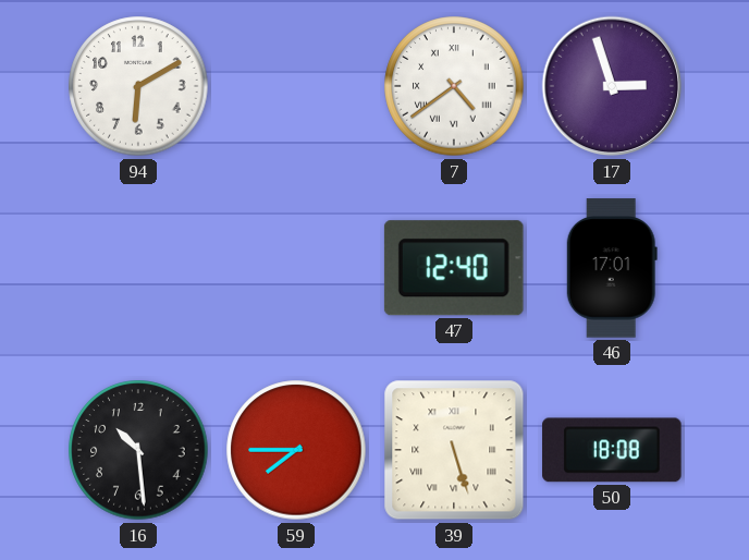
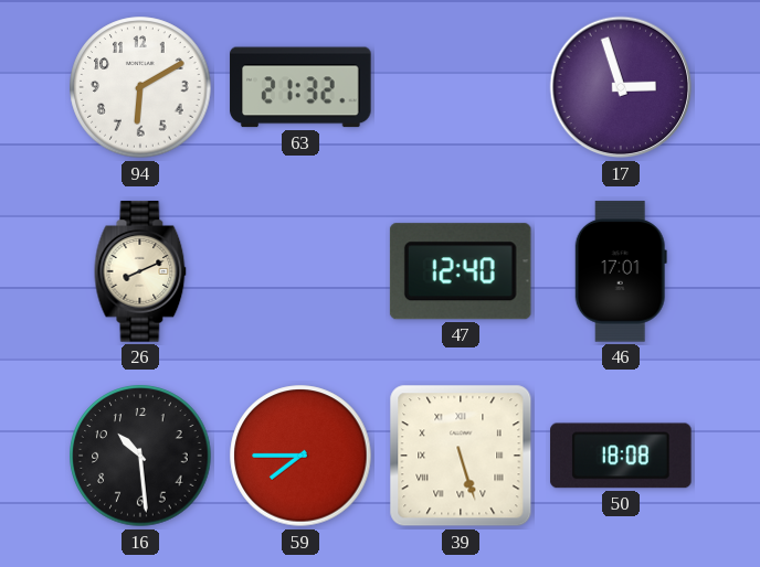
63: none -> 21:32 (300, 87)
7: 4:39 -> none (454, 86)
26: none -> 8:11 (140, 271)
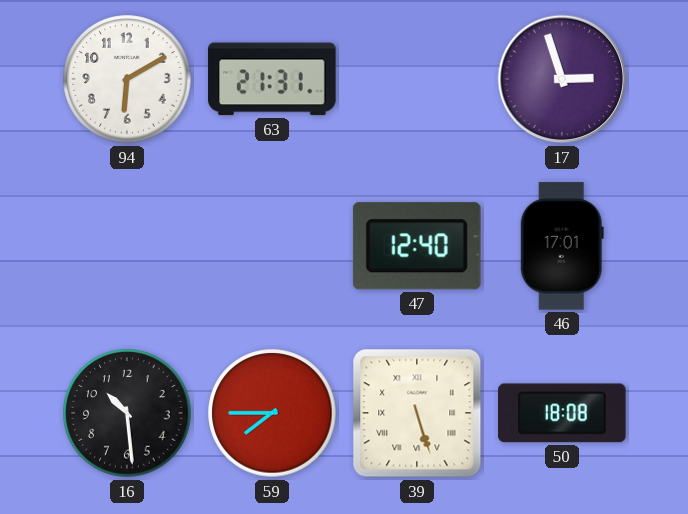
63: 21:32 -> 21:31 (272, 79)
26: 8:11 -> none (140, 271)
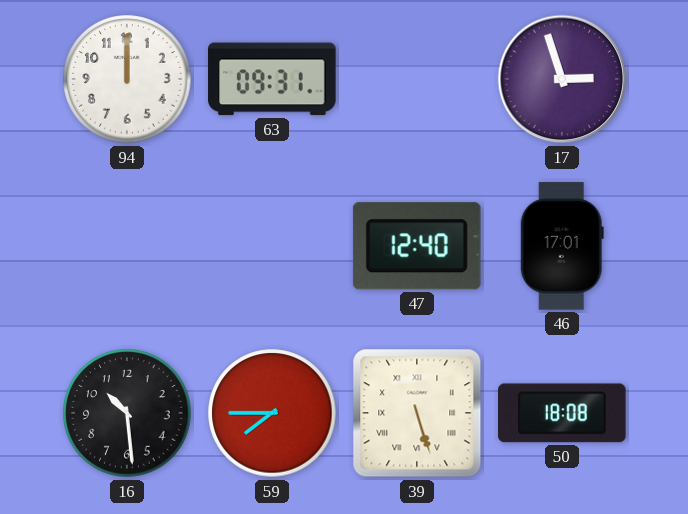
94: 6:10 -> 12:00 (127, 79)
63: 21:31 -> 09:31 (272, 79)
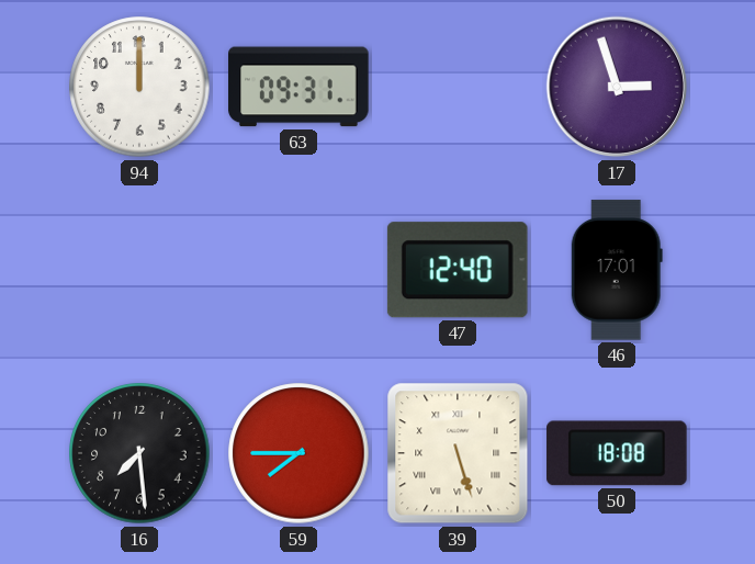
16: 10:29 -> 7:29 (139, 453)
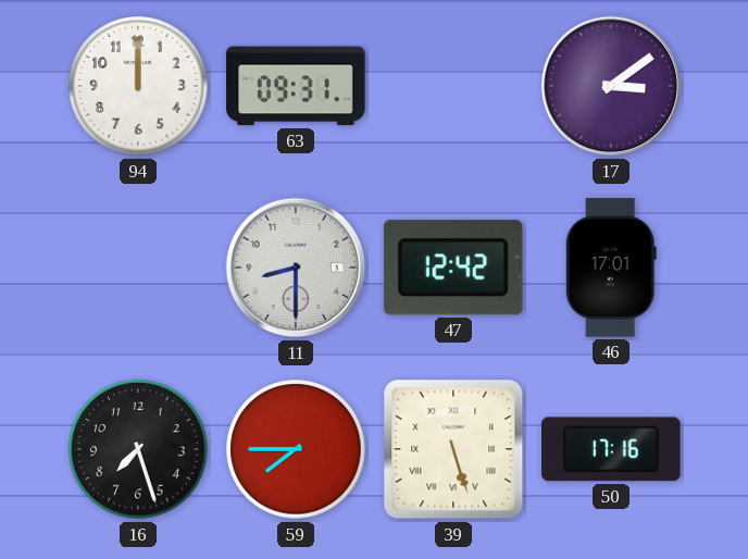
17: 2:57 -> 3:09 (611, 86)
11: none -> 8:30 (296, 268)
47: 12:40 -> 12:42 (453, 268)
16: 7:29 -> 7:27 (138, 449)
50: 18:08 -> 17:16 (611, 449)
